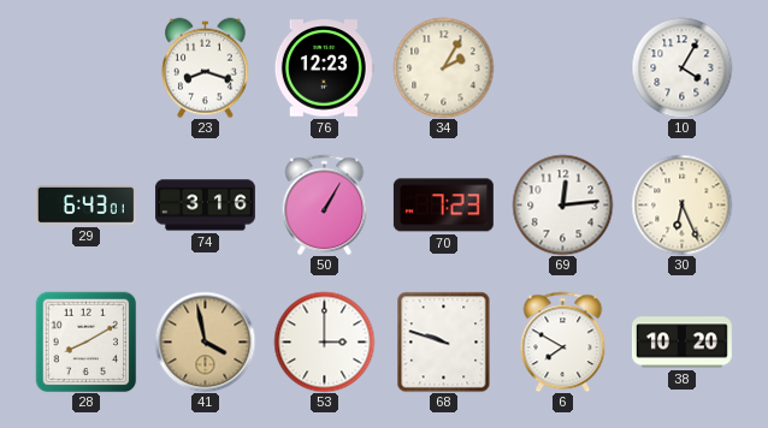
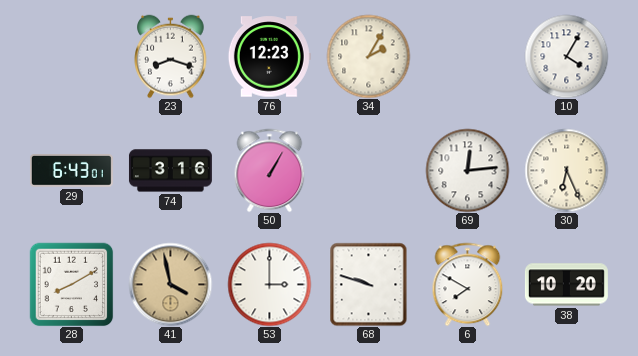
70: 7:23 -> none (443, 206)
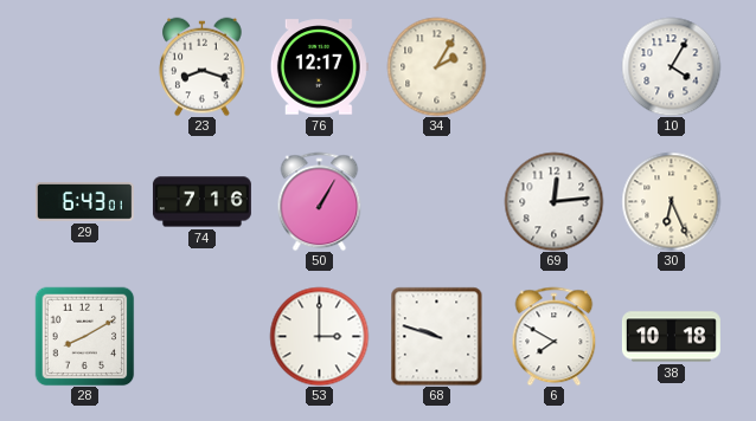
76: 12:23 -> 12:17 (319, 67)
74: 3:16 -> 7:16 (201, 202)
41: 3:58 -> none (170, 284)
38: 10:20 -> 10:18 (671, 337)
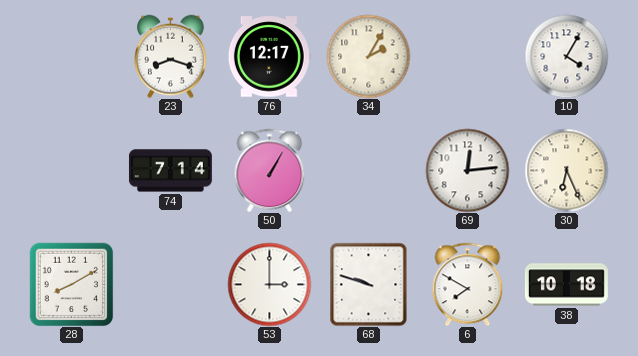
29: 6:43 -> none (84, 202)
74: 7:16 -> 7:14 (170, 171)
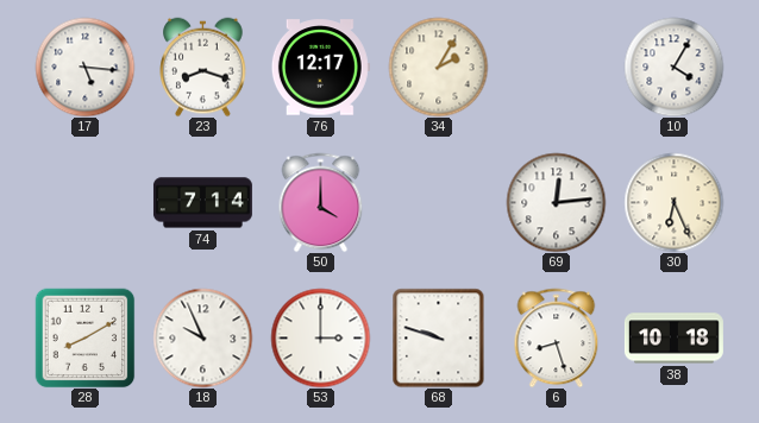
17: none -> 5:16 (84, 67)
50: 1:05 -> 4:00 (321, 202)
18: none -> 9:56 (202, 337)
6: 7:50 -> 8:27 (557, 337)
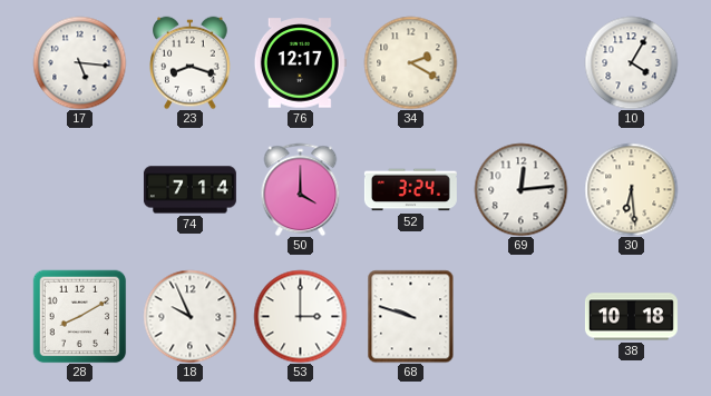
34: 2:05 -> 2:20 (410, 62)
52: none -> 3:24 (410, 190)
30: 6:26 -> 6:29 (631, 189)
6: 8:27 -> none (557, 337)
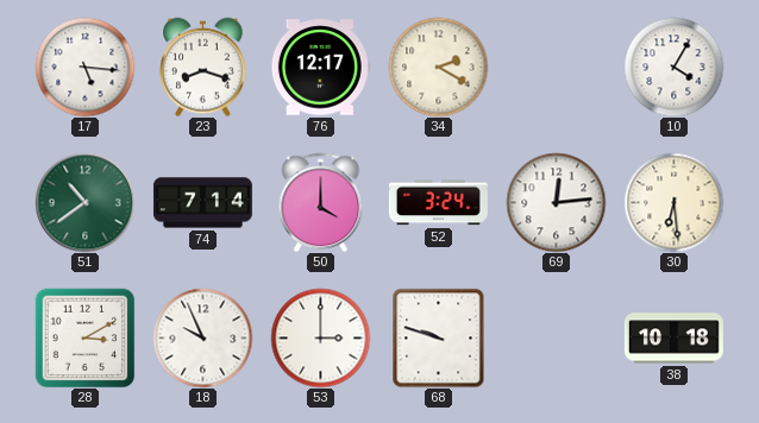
51: none -> 10:39 (84, 202)
28: 8:10 -> 3:10 (84, 337)
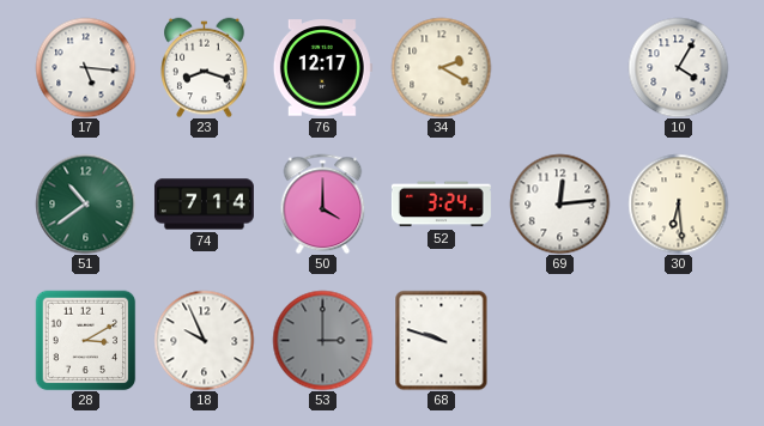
53 dial: white -> grey (322, 340)
38: 10:18 -> none (673, 339)
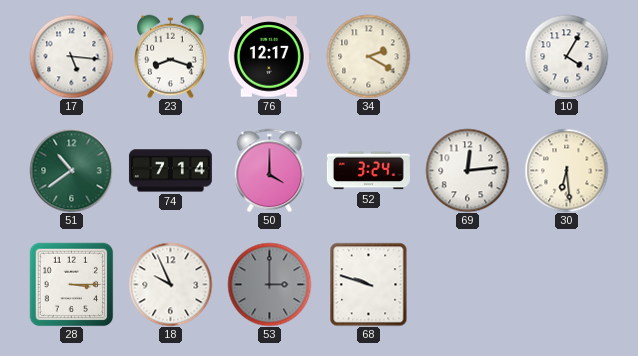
28: 3:10 -> 3:15 (71, 284)
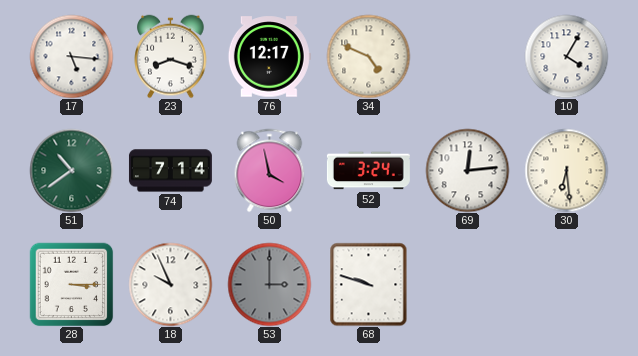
34: 2:20 -> 4:49 (368, 56)
50: 4:00 -> 3:58 (270, 170)
